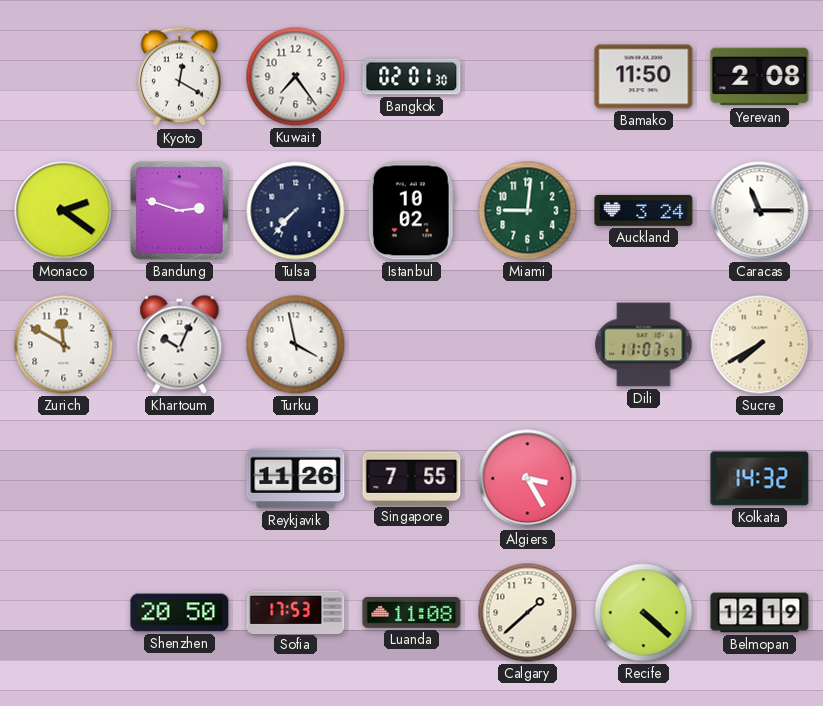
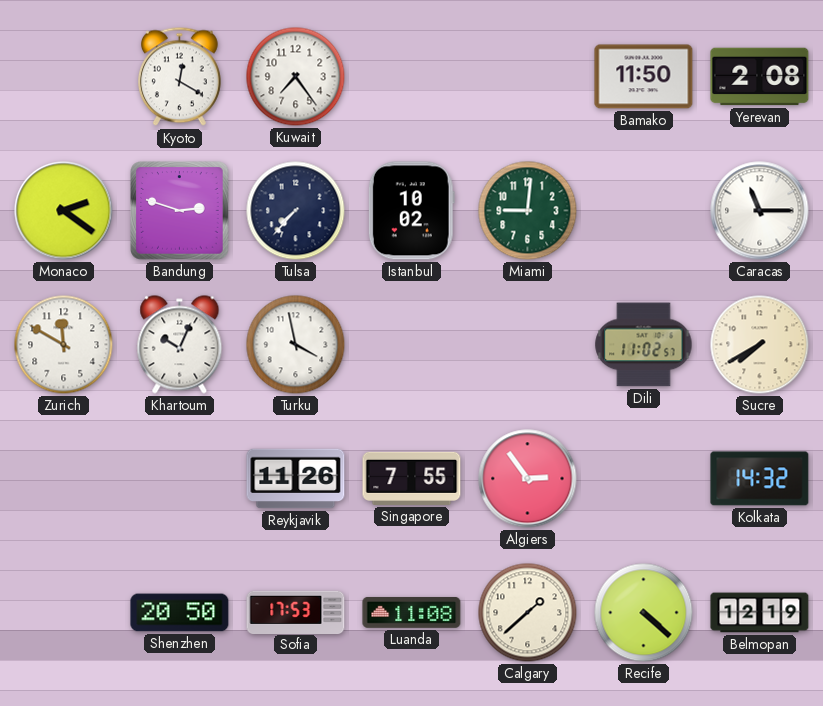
Bangkok: 02:01 -> none (412, 77)
Auckland: 3:24 -> none (644, 210)
Dili: 11:07 -> 11:02 (644, 345)
Algiers: 3:25 -> 2:54 (528, 479)
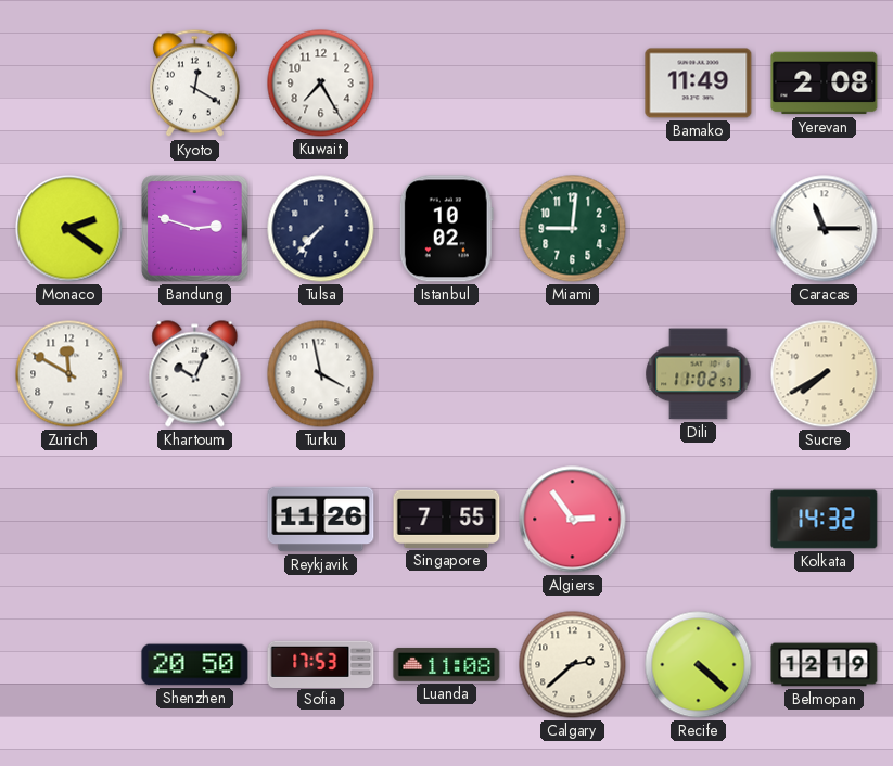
Kuwait: 7:24 -> 7:25 (321, 84)
Bamako: 11:50 -> 11:49 (699, 84)
Calgary: 1:38 -> 2:38 (573, 665)
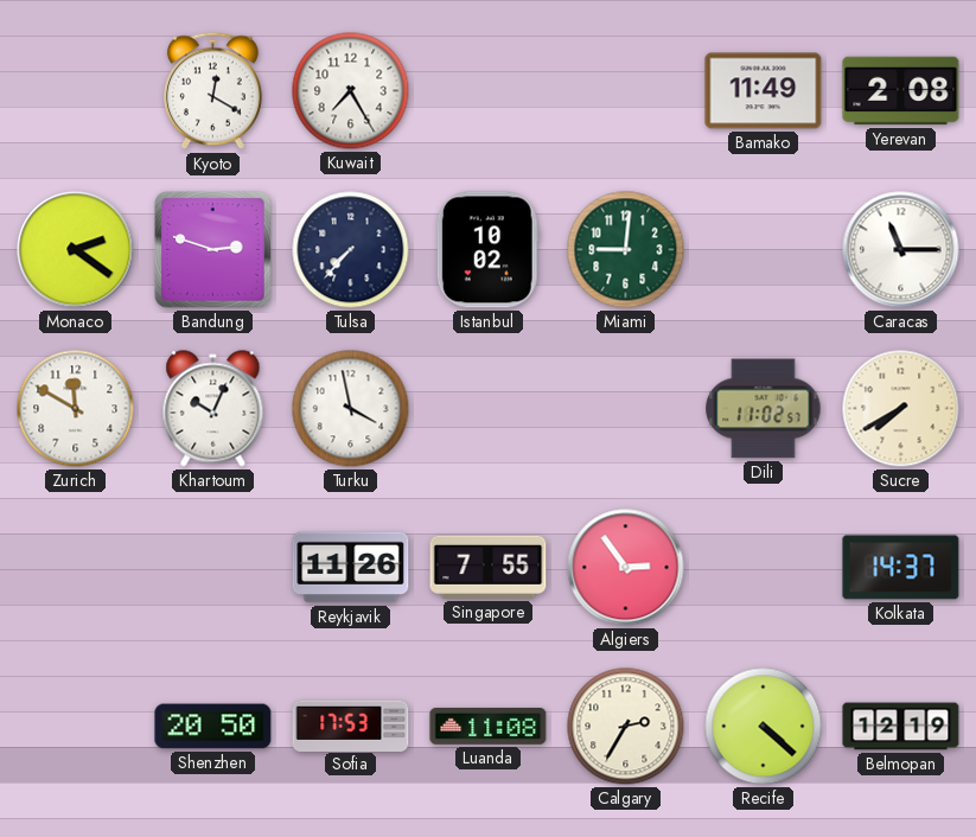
Kolkata: 14:32 -> 14:37 (901, 568)
Calgary: 2:38 -> 2:35 (626, 727)
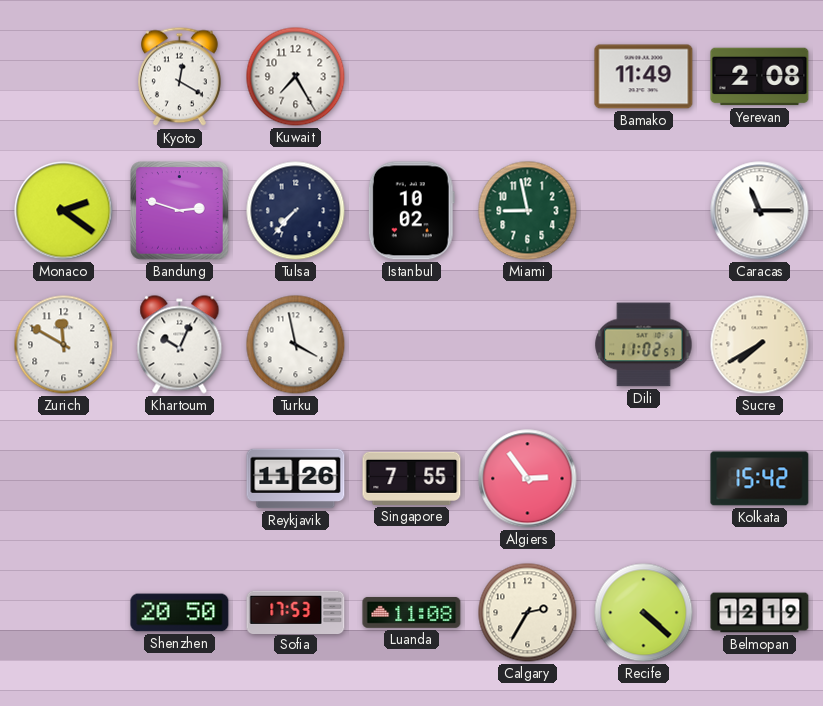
Miami: 9:01 -> 8:58 (528, 211)
Kolkata: 14:37 -> 15:42 (760, 479)
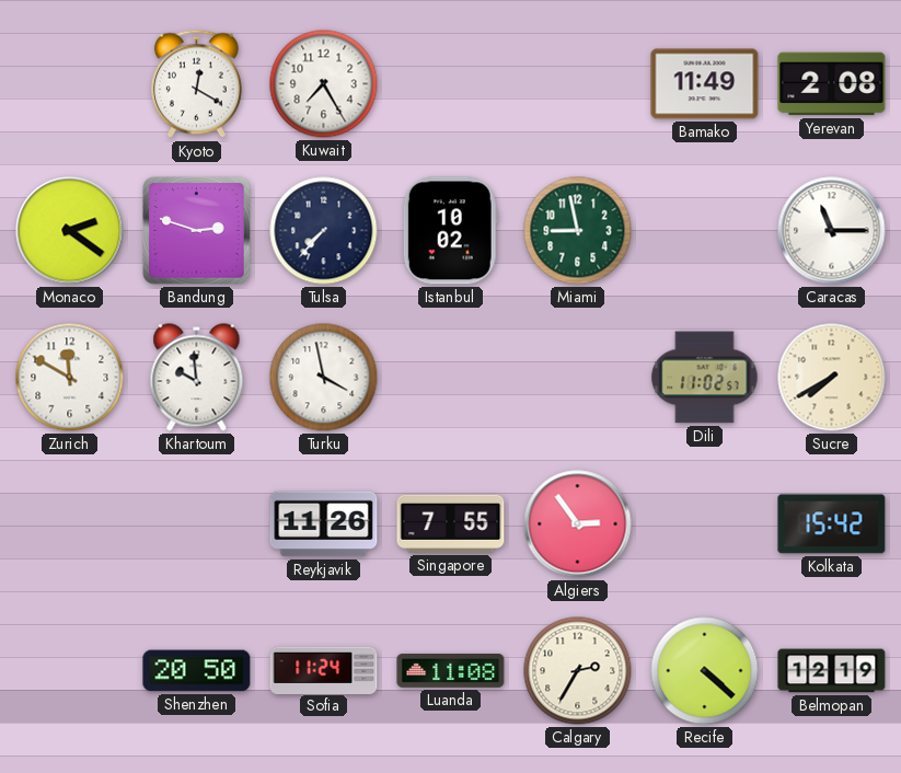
Khartoum: 10:04 -> 9:59 (197, 378)
Sofia: 17:53 -> 11:24 (324, 670)
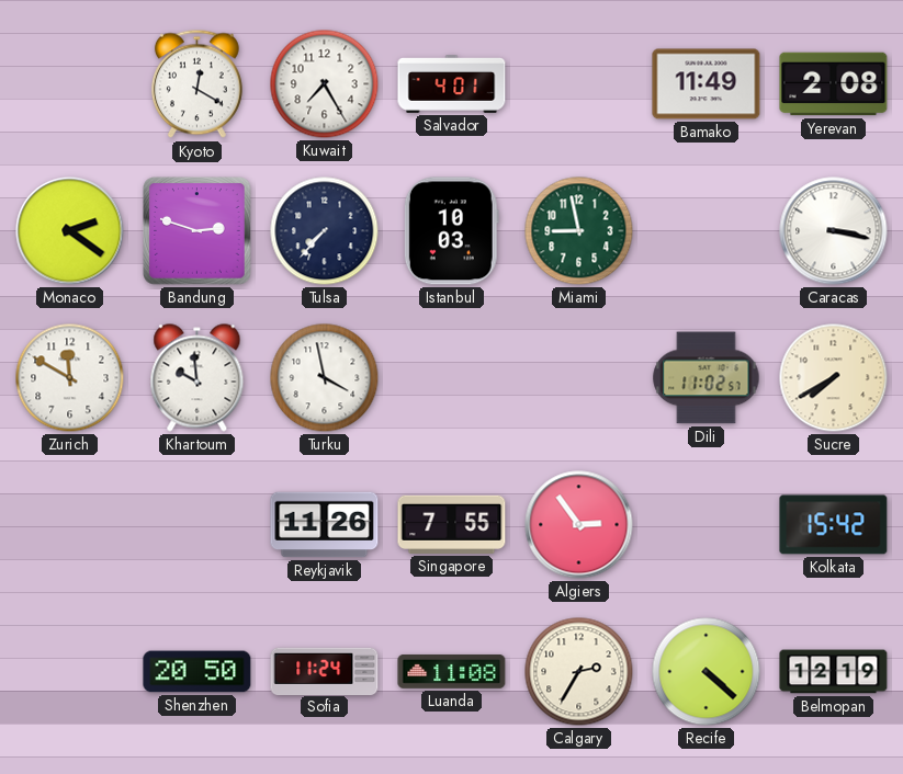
Salvador: none -> 4:01 (452, 83)
Istanbul: 10:02 -> 10:03 (451, 231)
Caracas: 11:15 -> 3:17 (834, 231)
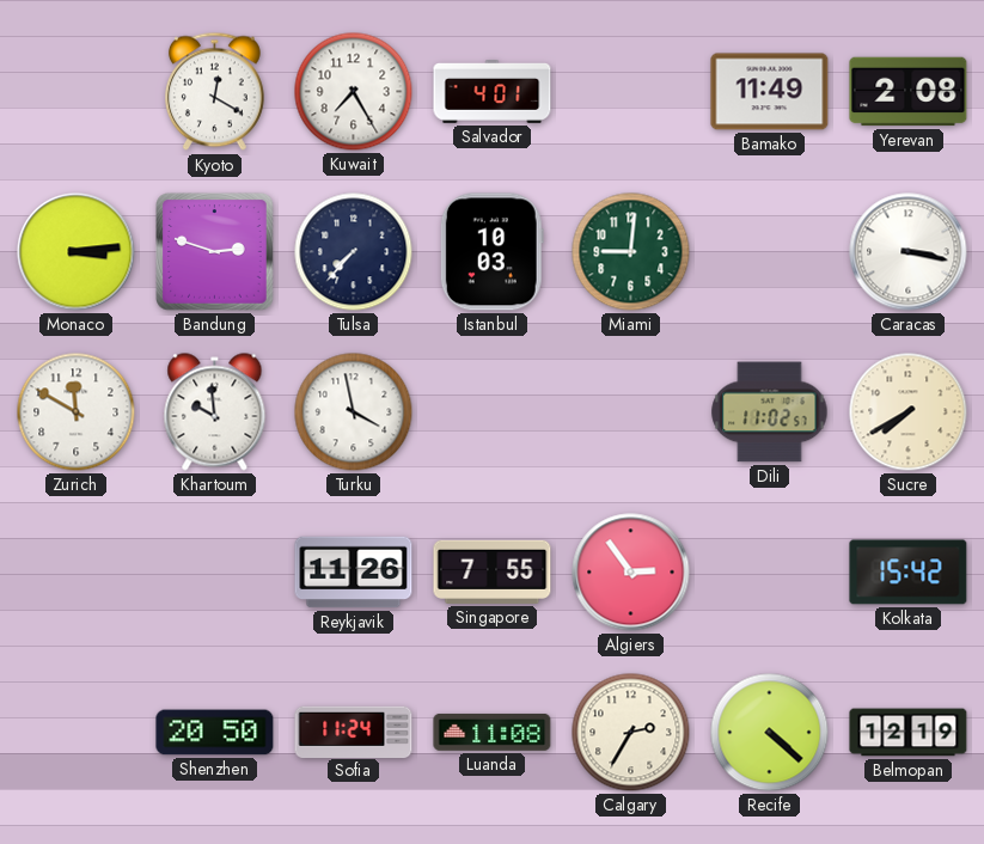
Monaco: 2:21 -> 3:14 (77, 252)
Miami: 8:58 -> 9:01 (631, 252)
